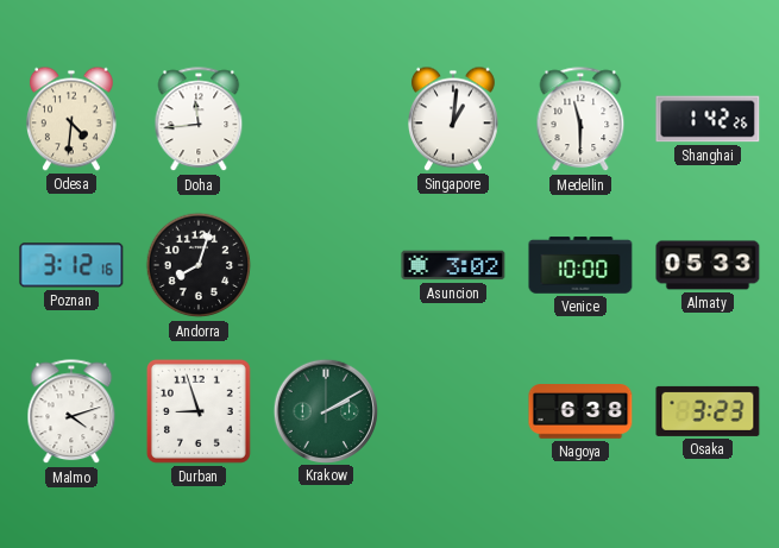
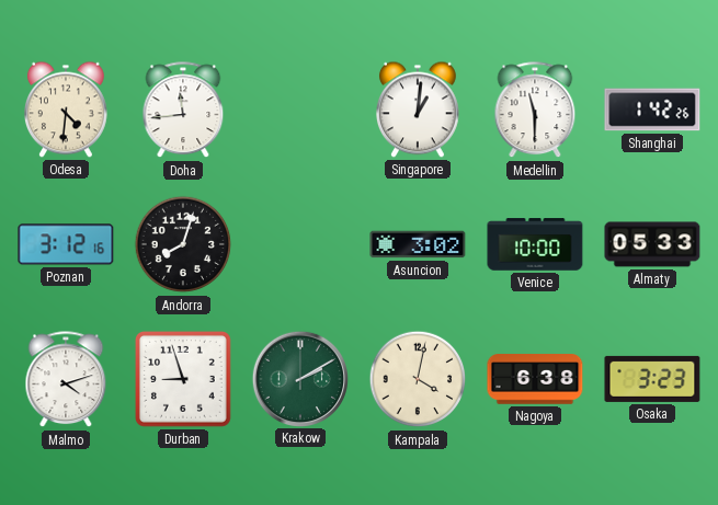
Kampala: none -> 4:02 (418, 379)
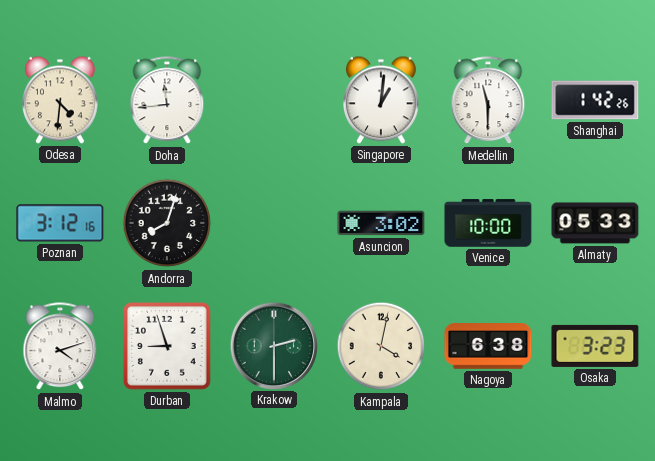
Krakow: 2:10 -> 2:30 (273, 345)
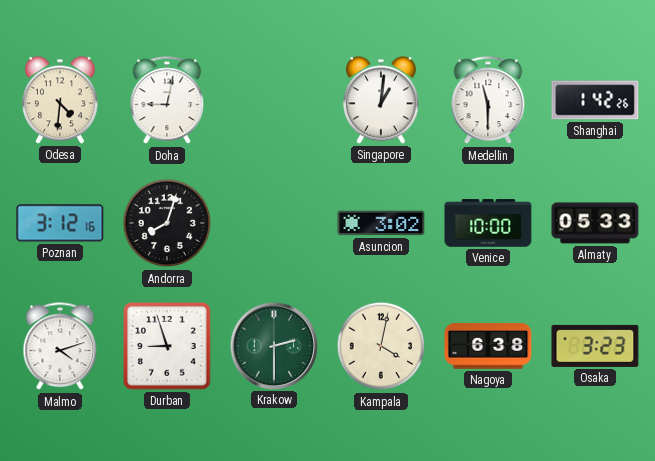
Doha: 11:44 -> 9:02 (167, 101)
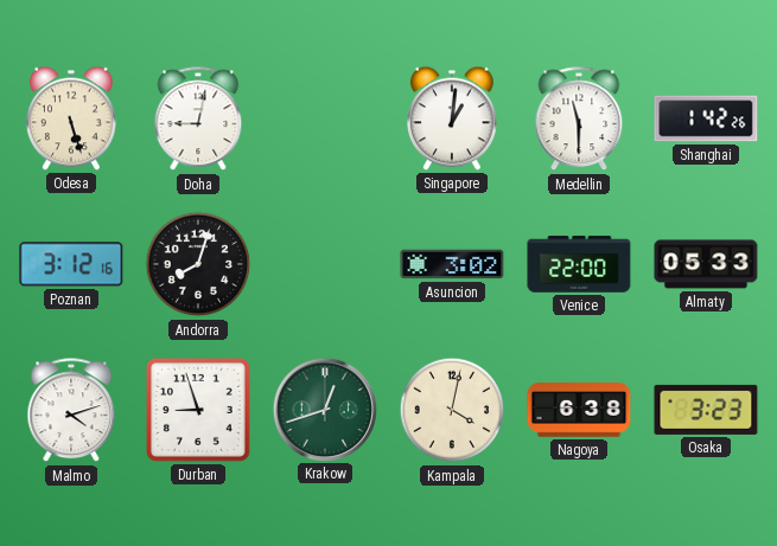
Odesa: 4:31 -> 5:27 (72, 118)
Venice: 10:00 -> 22:00 (579, 264)
Krakow: 2:30 -> 12:42 (324, 409)
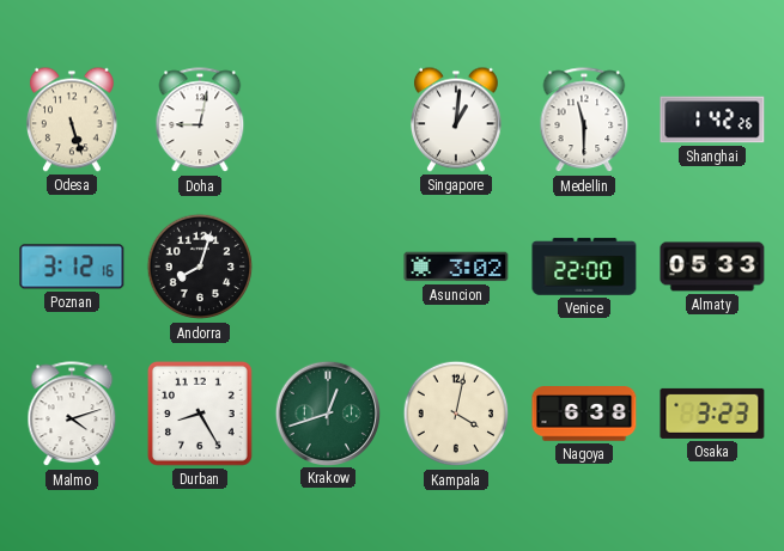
Durban: 8:57 -> 8:25 (200, 414)
